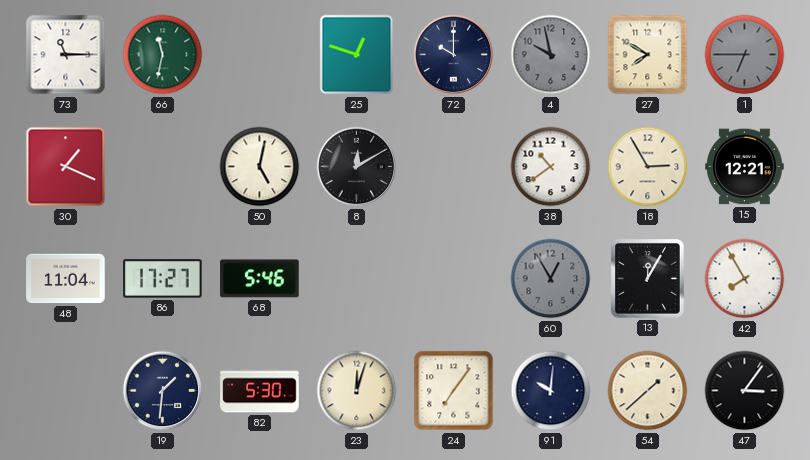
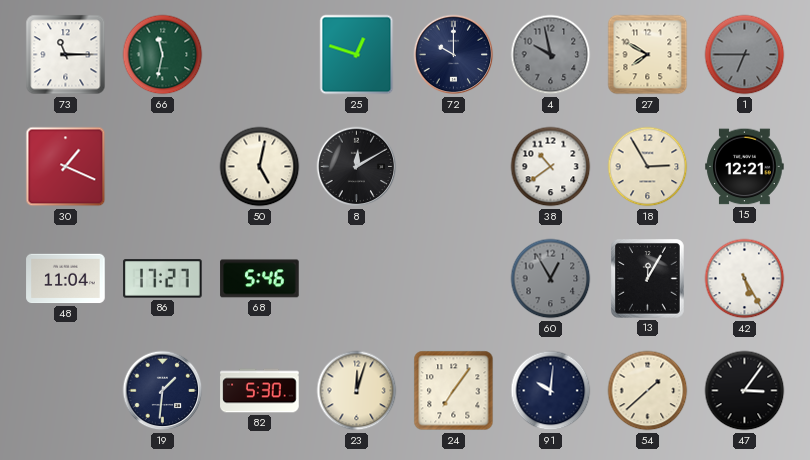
42: 7:55 -> 5:25 (745, 279)
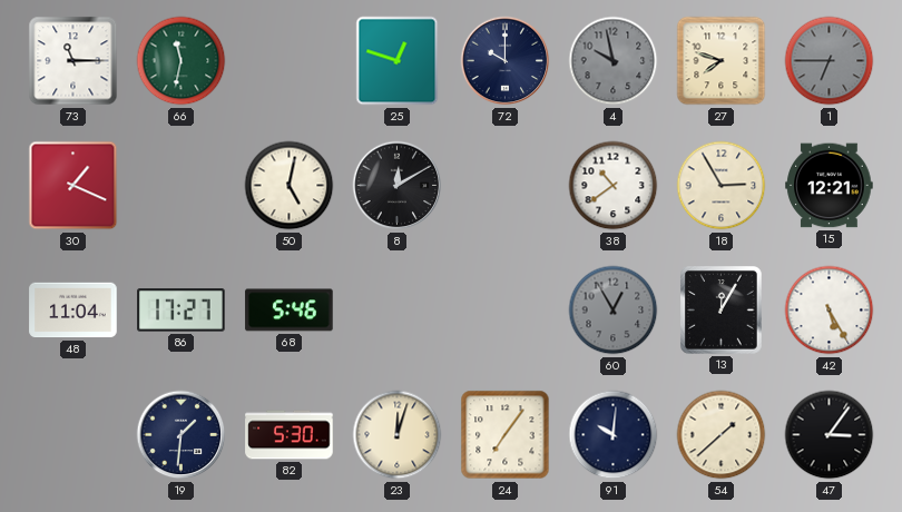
27: 7:50 -> 7:48 (722, 61)
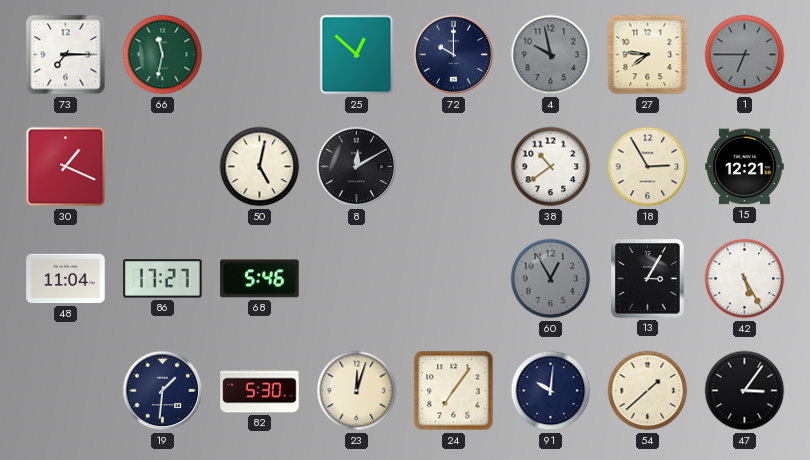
73: 11:15 -> 7:15 (66, 55)
25: 12:48 -> 12:52 (357, 55)
27: 7:48 -> 7:46 (648, 55)
13: 12:05 -> 3:05 (648, 279)
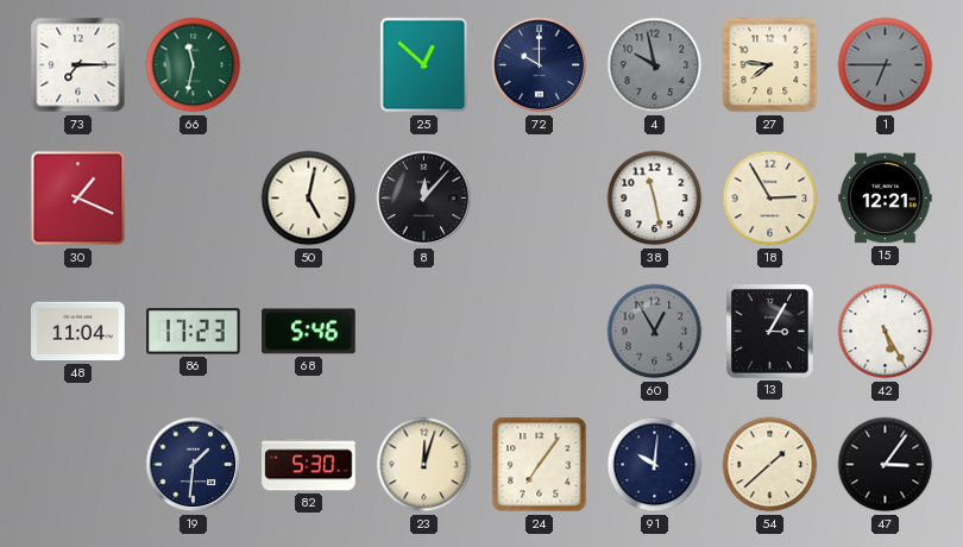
8: 12:10 -> 12:07 (424, 199)
38: 10:39 -> 11:28 (655, 199)
86: 17:27 -> 17:23 (194, 332)
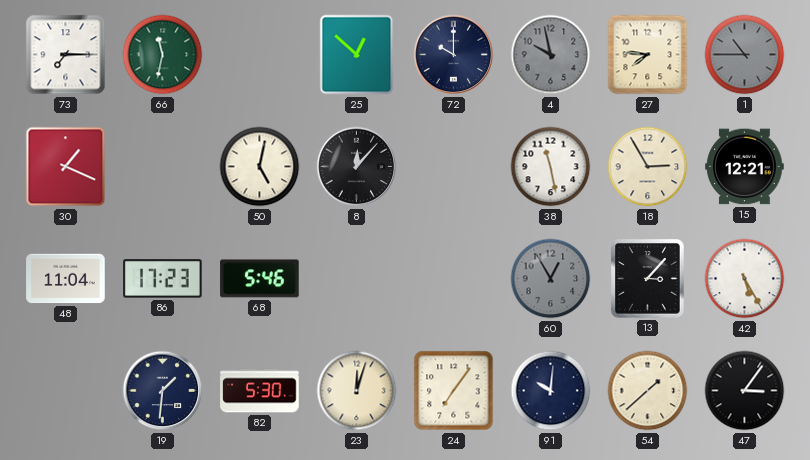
1: 6:45 -> 10:45 (745, 55)
13: 3:05 -> 3:07 (648, 279)
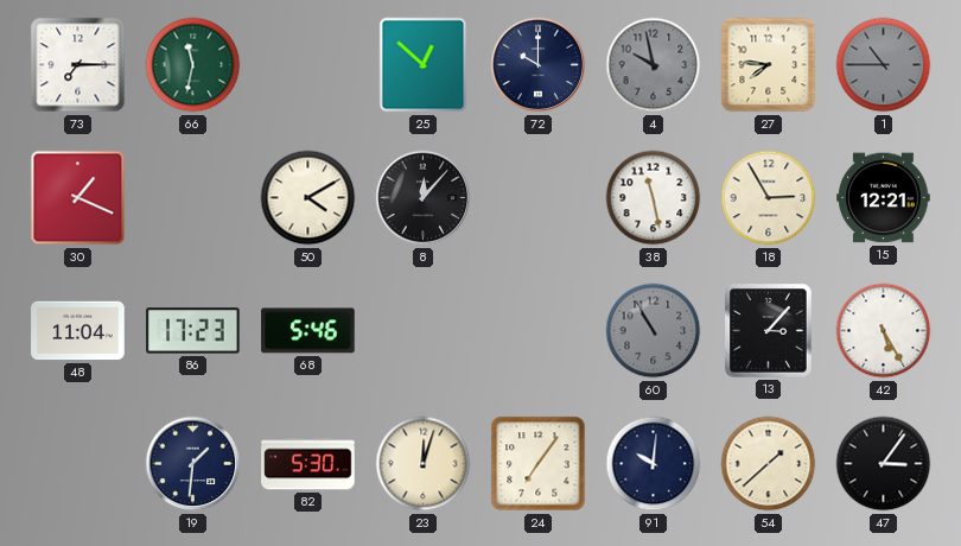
50: 5:02 -> 4:10 (308, 198)
60: 12:55 -> 10:55 (654, 331)
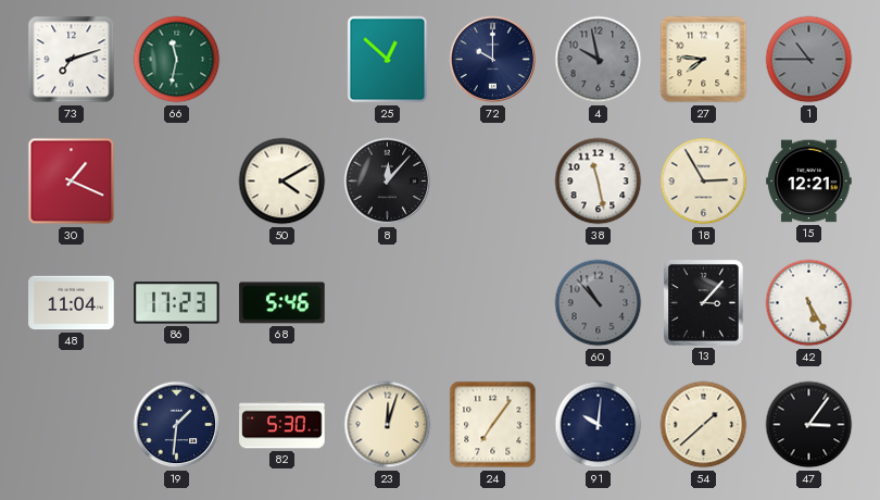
73: 7:15 -> 7:12 (72, 60)
60: 10:55 -> 10:53 (599, 303)
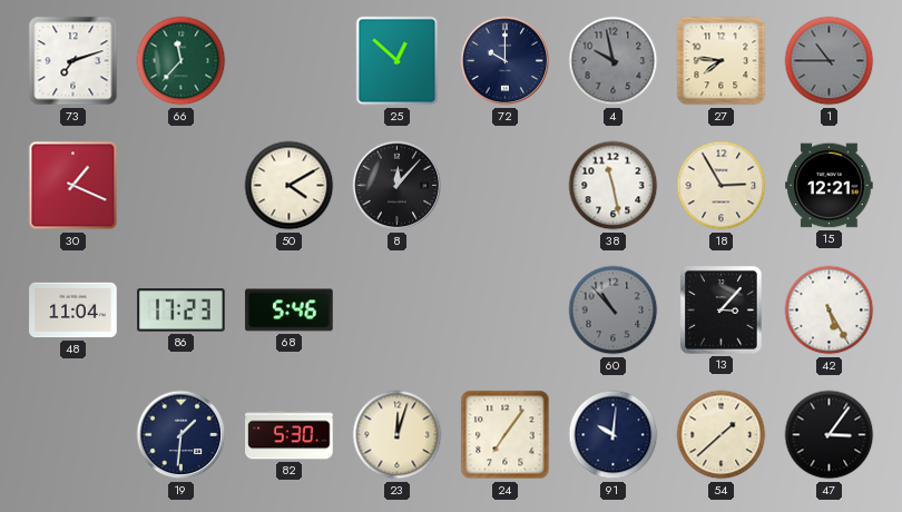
66: 11:32 -> 11:37 (182, 61)
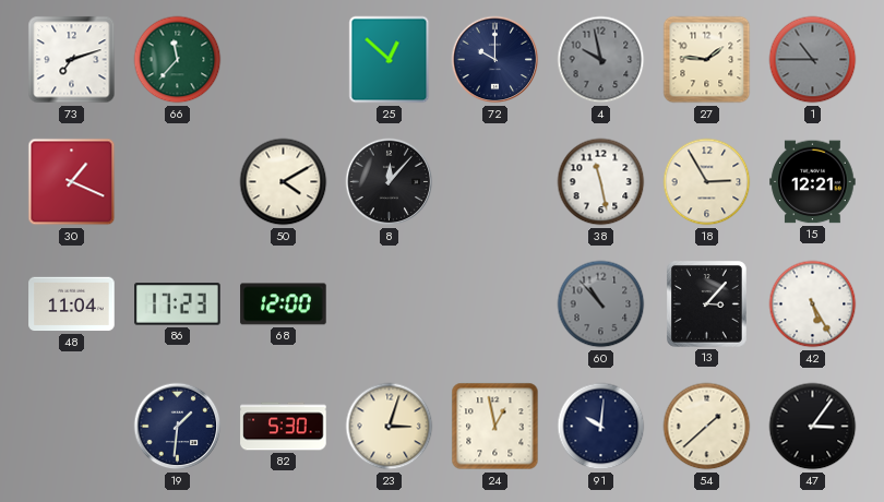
27: 7:46 -> 1:46 (707, 60)
68: 5:46 -> 12:00 (284, 304)
23: 12:03 -> 3:03 (390, 427)
24: 7:06 -> 12:58 (495, 427)
